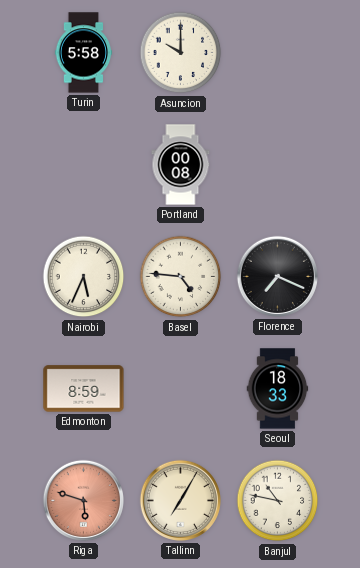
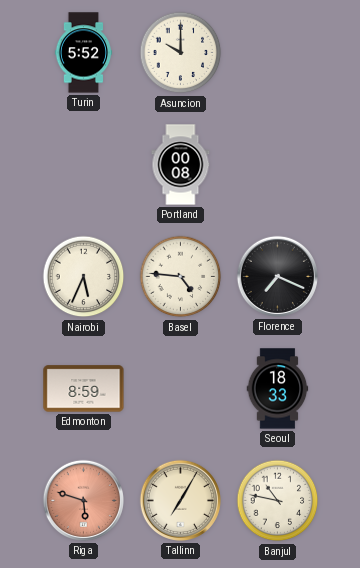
Turin: 5:58 -> 5:52 (84, 53)
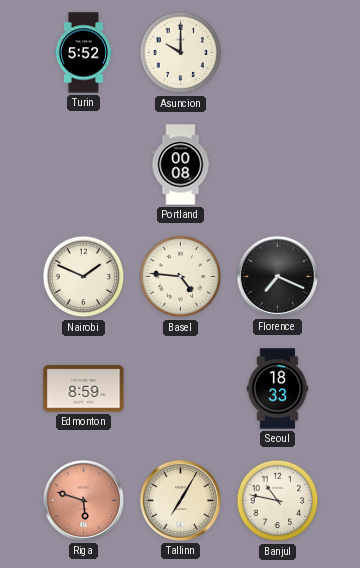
Nairobi: 5:34 -> 1:49 (84, 277)
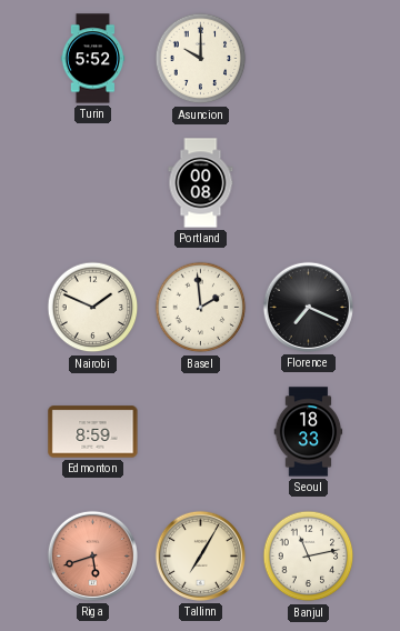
Basel: 4:46 -> 1:59 (201, 308)
Riga: 5:48 -> 5:42 (92, 555)
Banjul: 10:47 -> 11:13 (309, 557)
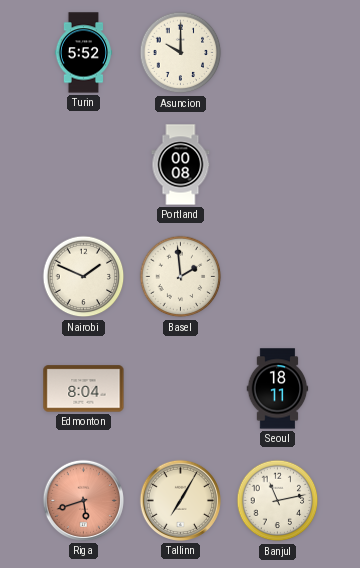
Florence: 7:19 -> none (308, 307)
Edmonton: 8:59 -> 8:04 (84, 389)
Seoul: 18:33 -> 18:11 (278, 389)
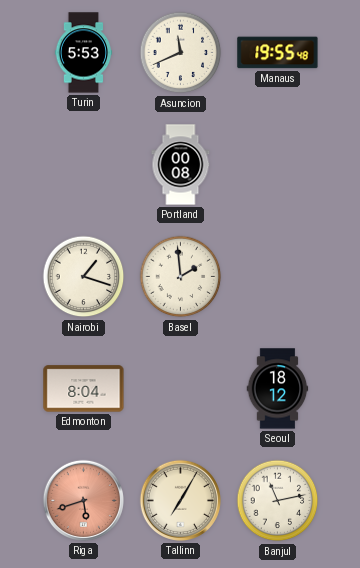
Turin: 5:52 -> 5:53 (84, 53)
Asuncion: 10:00 -> 11:41 (181, 53)
Manaus: none -> 19:55 (278, 53)
Nairobi: 1:49 -> 1:18 (84, 277)
Seoul: 18:11 -> 18:12 (278, 389)
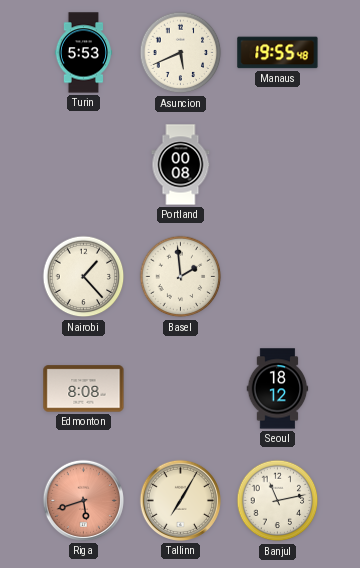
Asuncion: 11:41 -> 5:41 (181, 53)
Nairobi: 1:18 -> 1:23 (84, 277)
Edmonton: 8:04 -> 8:08 (84, 389)
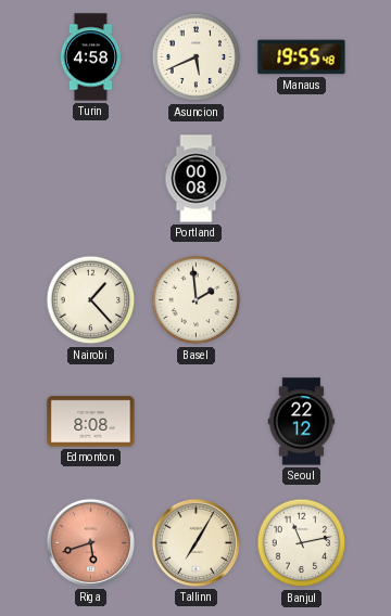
Turin: 5:53 -> 4:58 (91, 57)
Seoul: 18:12 -> 22:12 (302, 422)
